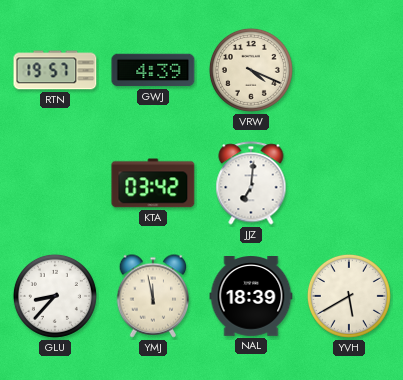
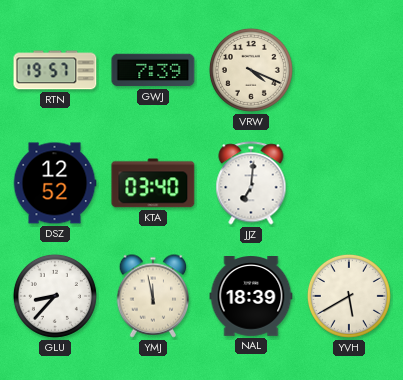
GWJ: 4:39 -> 7:39 (153, 70)
DSZ: none -> 12:52 (55, 183)
KTA: 03:42 -> 03:40 (153, 183)
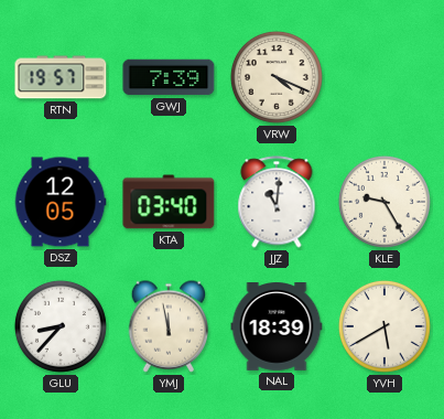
DSZ: 12:52 -> 12:05 (61, 202)
JJZ: 7:01 -> 11:01 (277, 202)
KLE: none -> 9:25 (385, 202)
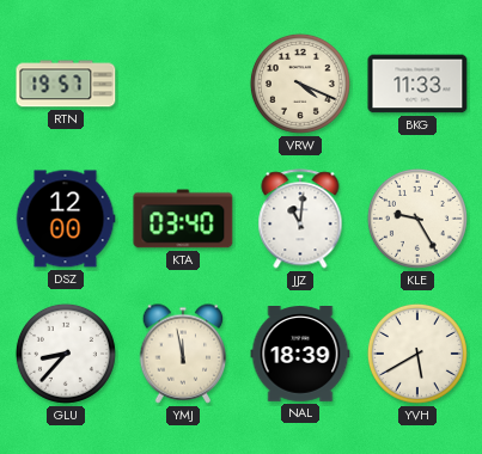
GWJ: 7:39 -> none (169, 77)
BKG: none -> 11:33 (417, 84)
DSZ: 12:05 -> 12:00 (66, 219)
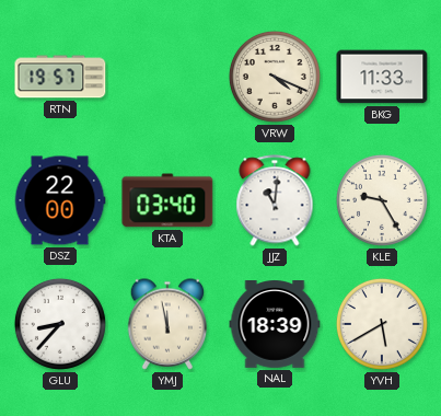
DSZ: 12:00 -> 22:00 (60, 200)
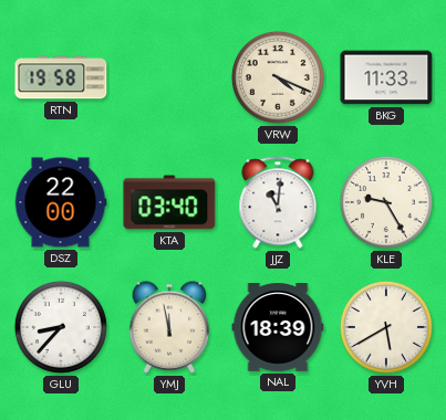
RTN: 19:57 -> 19:58 (61, 77)
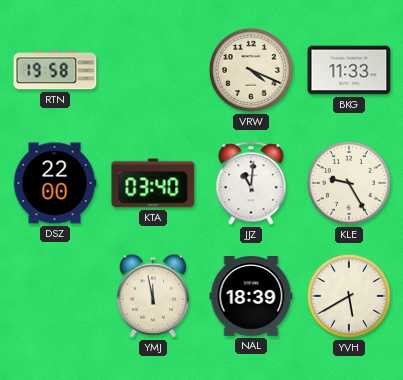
GLU: 8:37 -> none (61, 327)
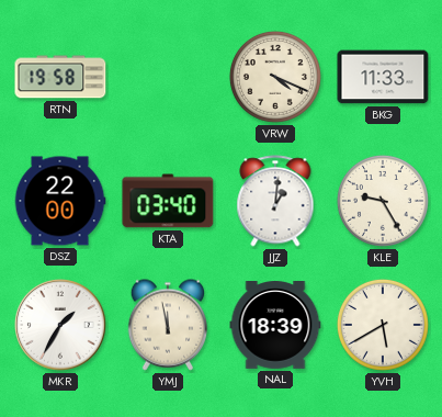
JJZ: 11:01 -> 1:01 (275, 201)
MKR: none -> 1:35 (61, 326)
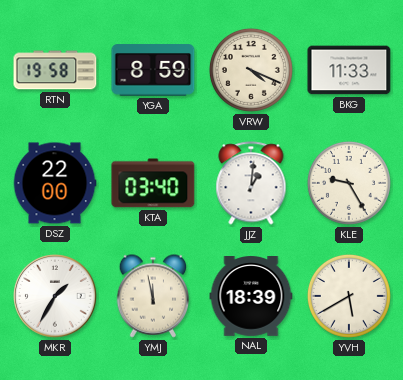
YGA: none -> 8:59 (153, 70)
